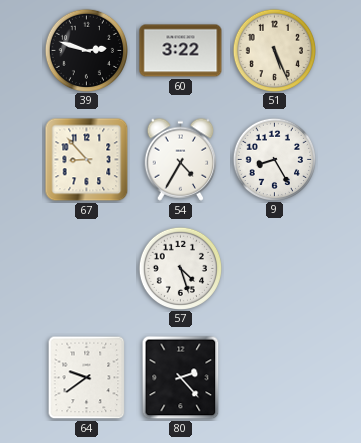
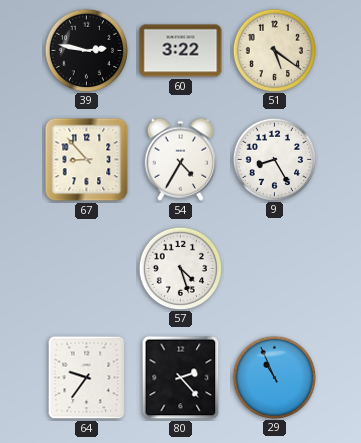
39: 2:48 -> 2:47 (86, 50)
51: 5:26 -> 5:21 (274, 50)
64: 9:39 -> 9:36 (87, 378)
29: none -> 10:56 (274, 377)
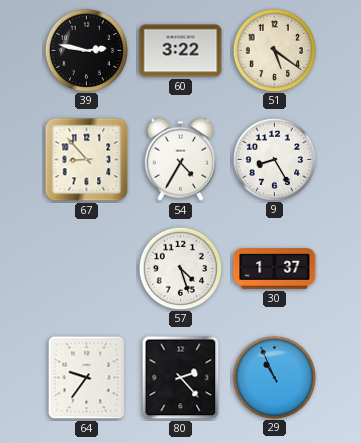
30: none -> 1:37 (275, 269)
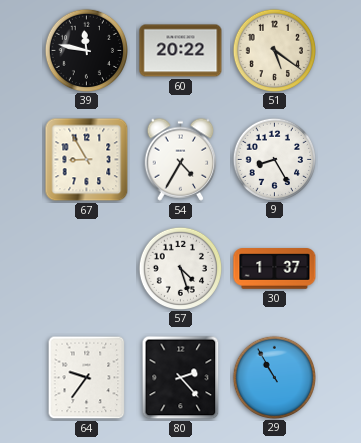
39: 2:47 -> 11:47 (86, 50)
60: 3:22 -> 20:22 (181, 51)
67: 8:53 -> 8:55 (87, 160)
29: 10:56 -> 10:55 (274, 377)
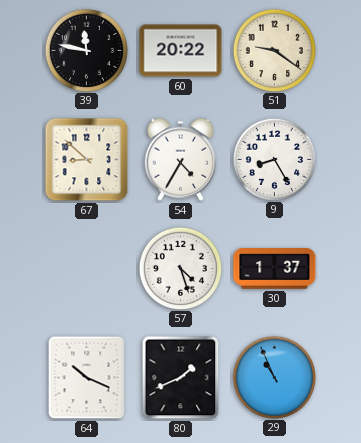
51: 5:21 -> 9:21 (274, 50)
67: 8:55 -> 8:52 (87, 160)
64: 9:36 -> 10:19 (87, 378)
80: 2:23 -> 1:41 (181, 378)
29: 10:55 -> 10:56 (274, 377)
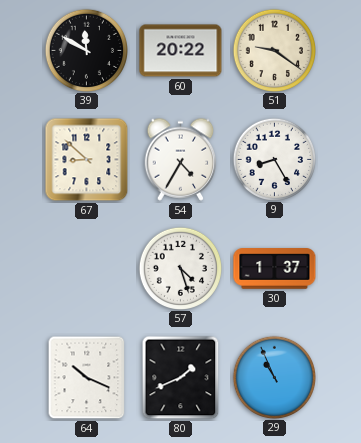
39: 11:47 -> 11:50 (86, 50)
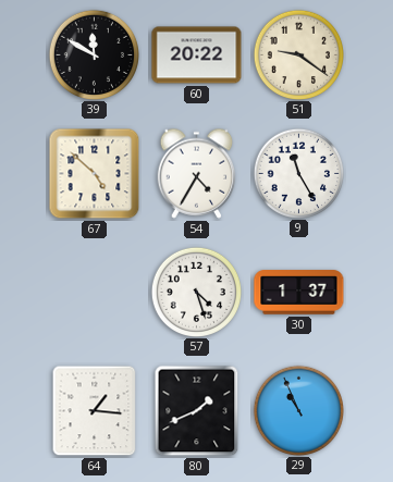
67: 8:52 -> 4:52 (95, 174)
9: 8:25 -> 11:25 (298, 173)
64: 10:19 -> 1:16 (95, 411)
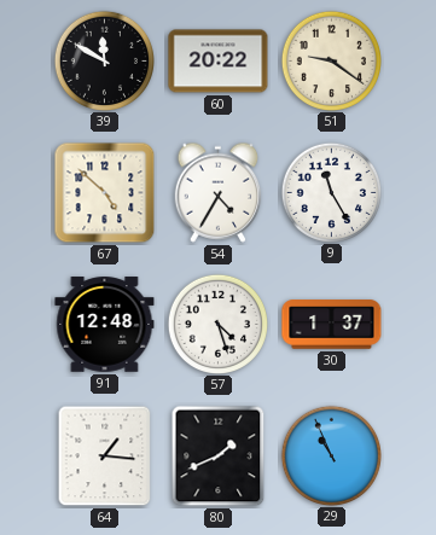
91: none -> 12:48 (105, 325)
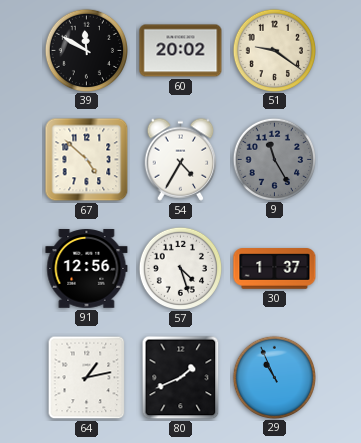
60: 20:22 -> 20:02 (181, 51)
9 dial: white -> grey (274, 159)
91: 12:48 -> 12:56 (87, 269)
64: 1:16 -> 1:13 (87, 378)
